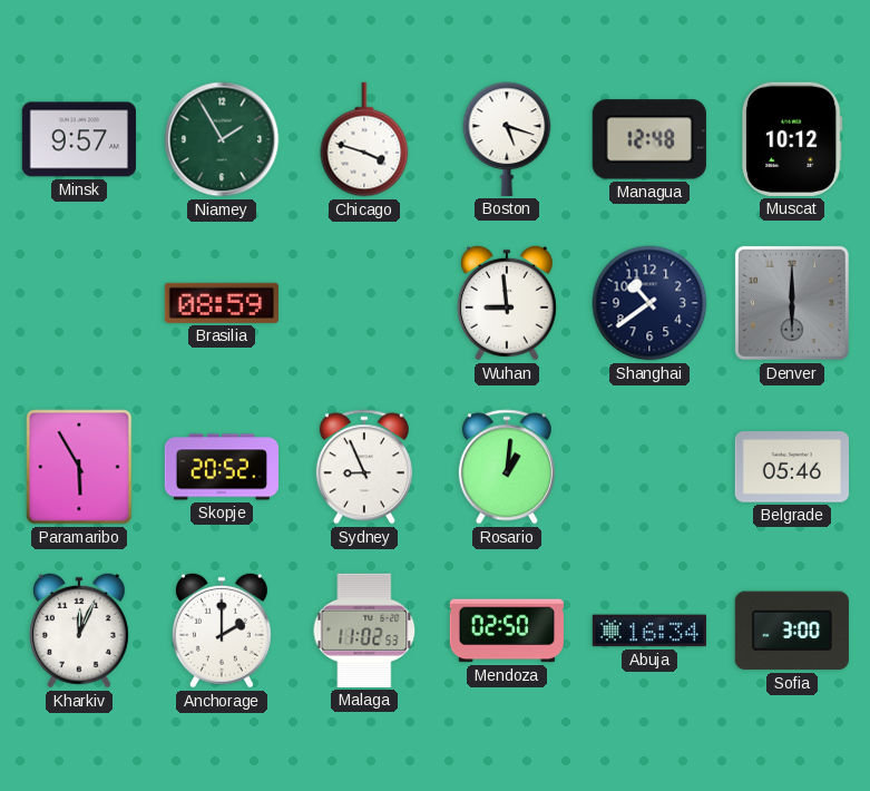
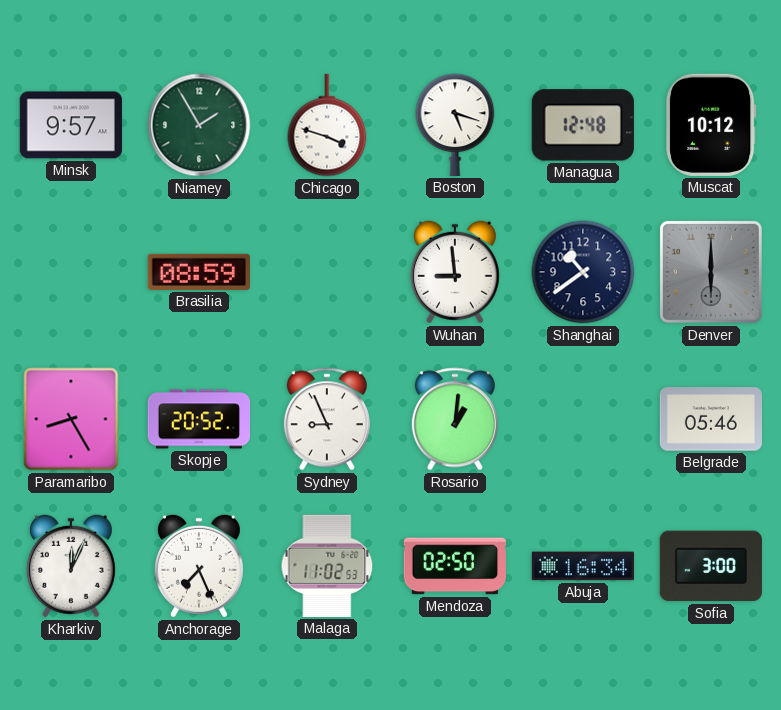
Paramaribo: 5:55 -> 8:25 (71, 419)
Anchorage: 2:00 -> 7:26 (199, 566)
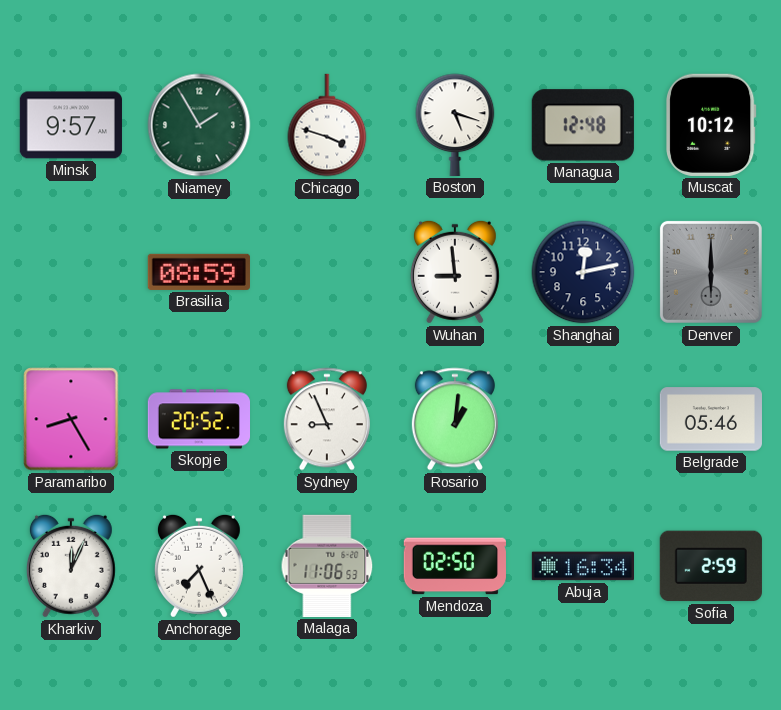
Shanghai: 10:39 -> 12:13 (583, 272)
Malaga: 11:02 -> 11:06 (327, 566)
Sofia: 3:00 -> 2:59 (711, 566)
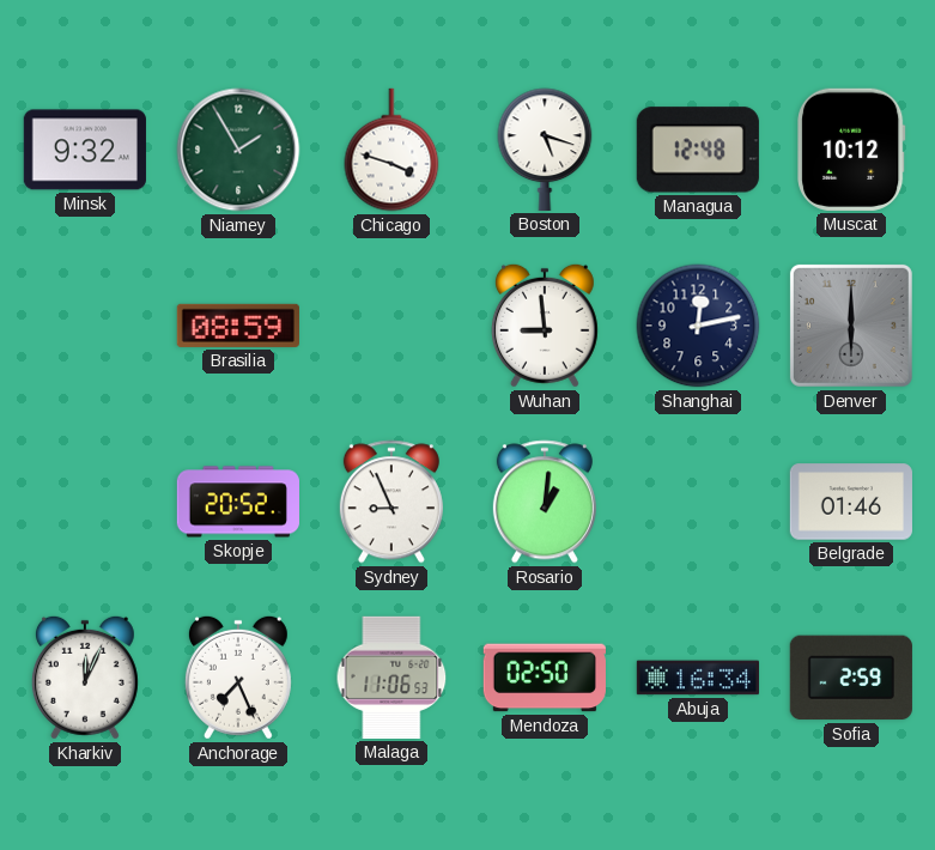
Minsk: 9:57 -> 9:32 (85, 150)
Paramaribo: 8:25 -> none (71, 419)
Belgrade: 05:46 -> 01:46 (850, 502)
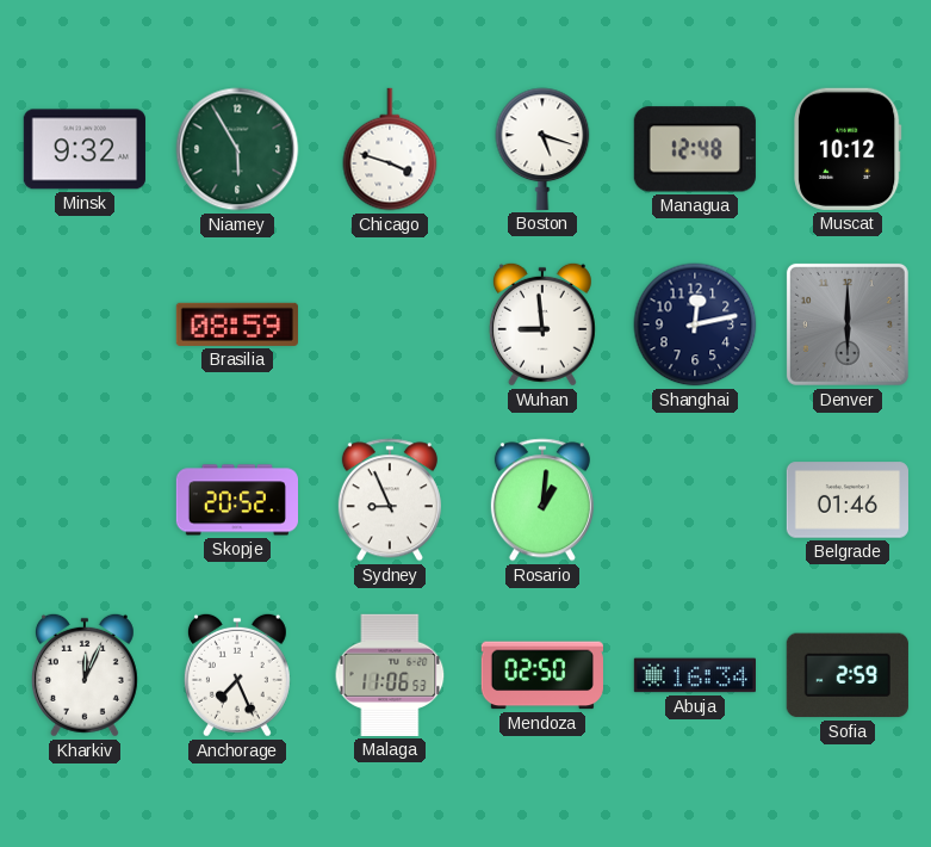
Niamey: 1:55 -> 5:55 (237, 149)
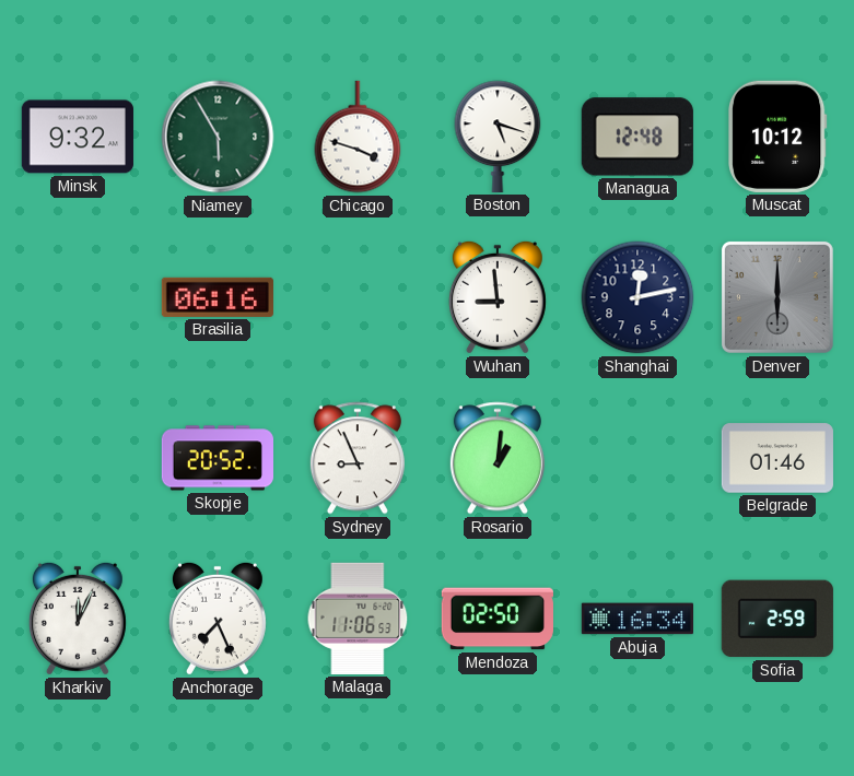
Brasilia: 08:59 -> 06:16 (218, 297)
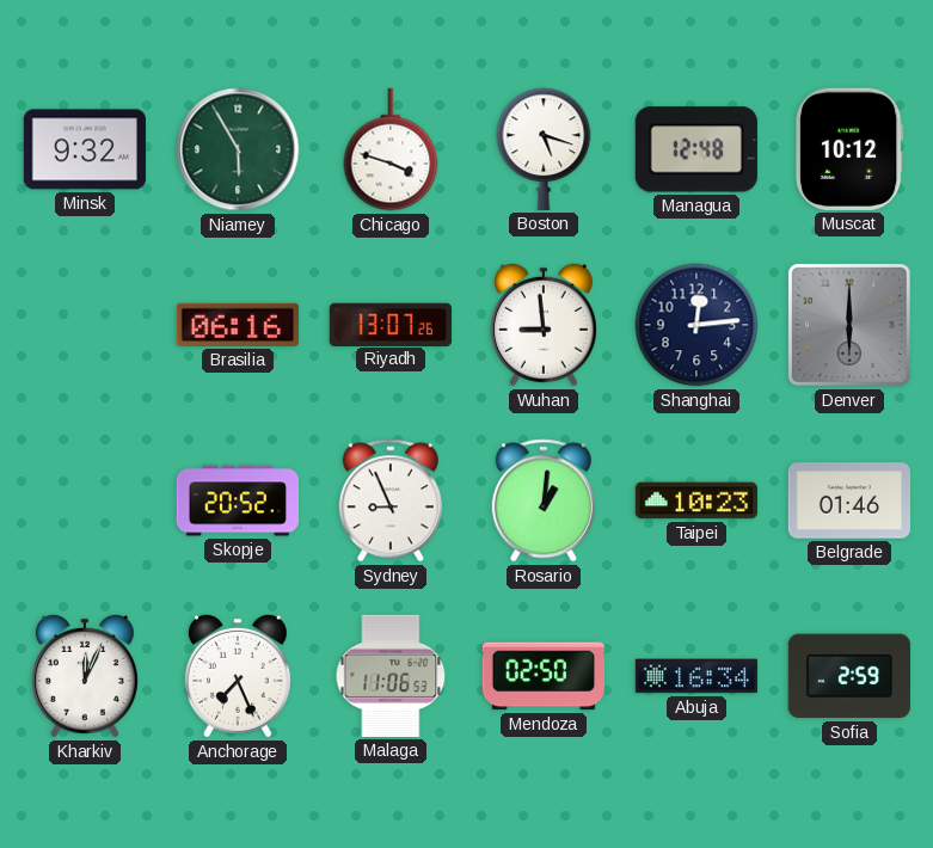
Riyadh: none -> 13:07 (391, 324)
Shanghai: 12:13 -> 12:14 (696, 325)
Taipei: none -> 10:23 (695, 500)
